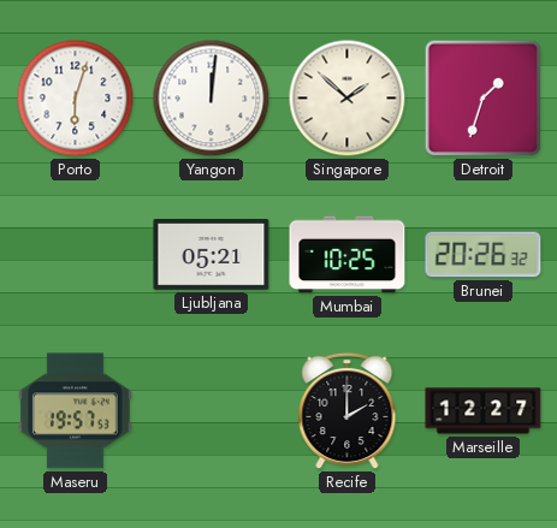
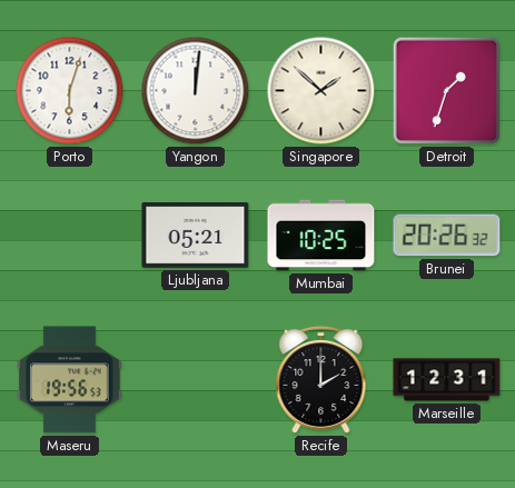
Maseru: 19:57 -> 19:56 (69, 380)
Marseille: 12:27 -> 12:31 (447, 380)
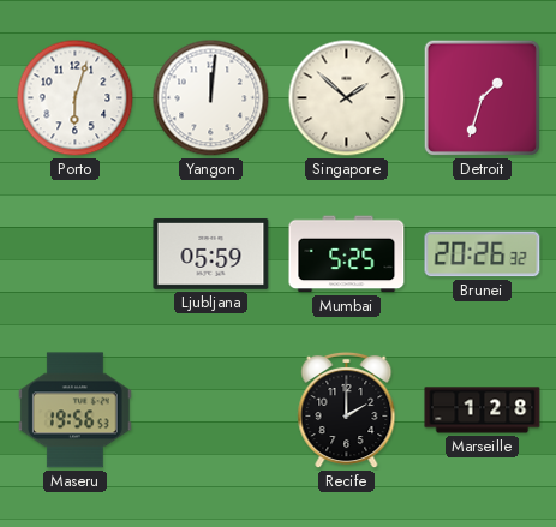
Ljubljana: 05:21 -> 05:59 (211, 253)
Mumbai: 10:25 -> 5:25 (347, 254)
Marseille: 12:31 -> 1:28 (483, 411)
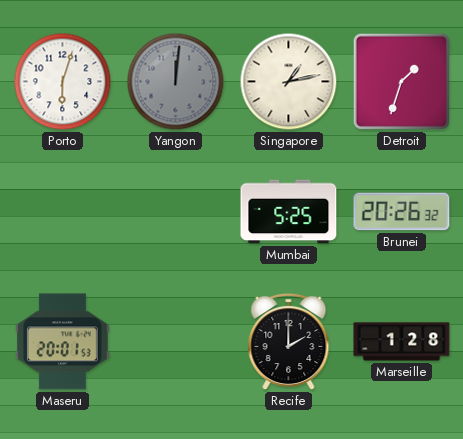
Yangon dial: white -> grey (176, 82)
Singapore: 1:52 -> 1:13 (289, 82)
Ljubljana: 05:59 -> none (211, 253)
Maseru: 19:56 -> 20:01 (62, 342)
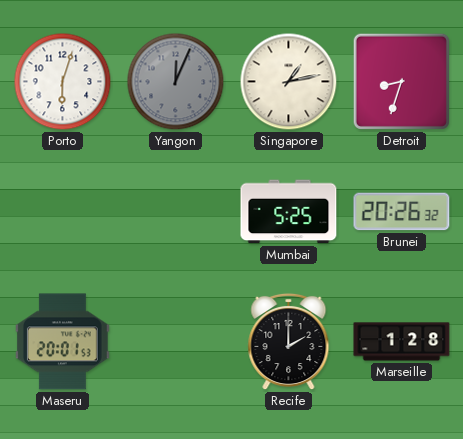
Yangon: 12:01 -> 12:04 (176, 82)
Detroit: 1:33 -> 8:33 (401, 81)
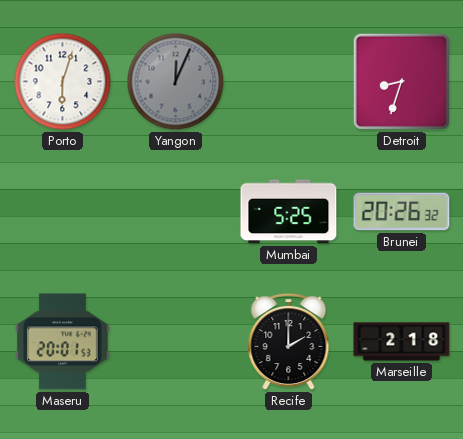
Singapore: 1:13 -> none (289, 82)
Marseille: 1:28 -> 2:18 (402, 342)
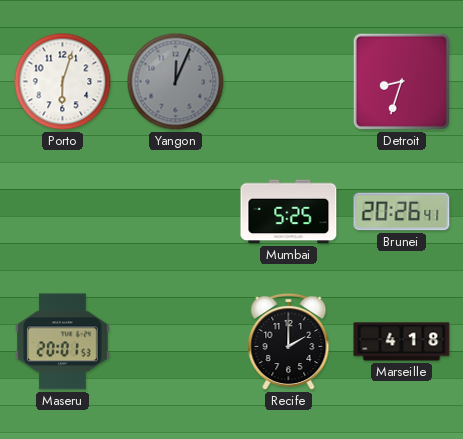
Brunei: 20:26:32 -> 20:26:41 (402, 212)
Marseille: 2:18 -> 4:18 (402, 342)
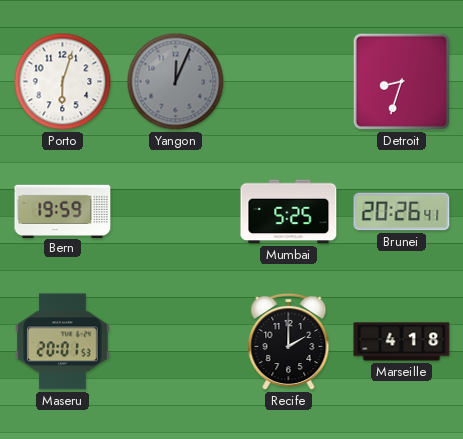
Bern: none -> 19:59 (63, 211)
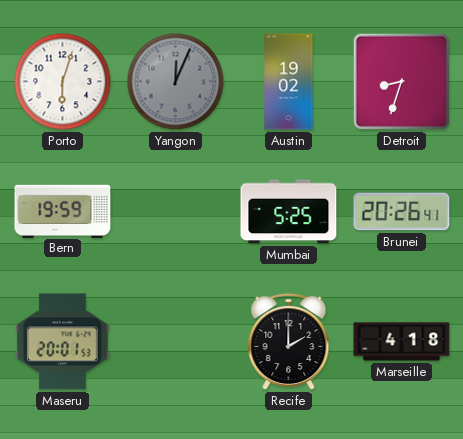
Austin: none -> 19:02 (289, 82)
